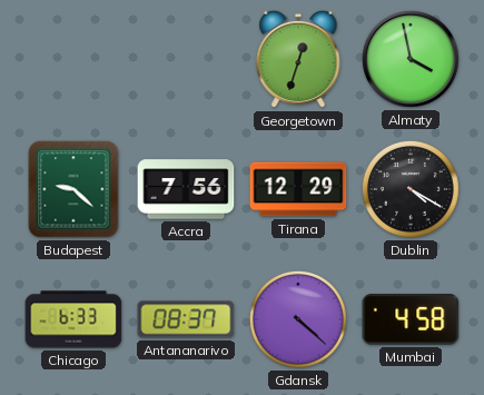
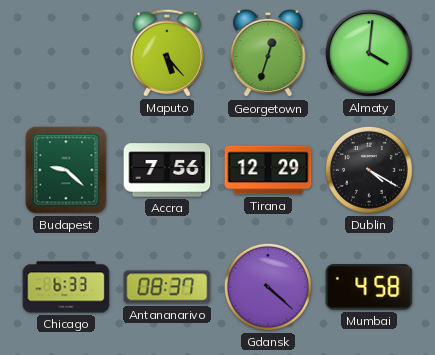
Maputo: none -> 5:23 (167, 53)
Almaty: 3:58 -> 4:01 (369, 53)
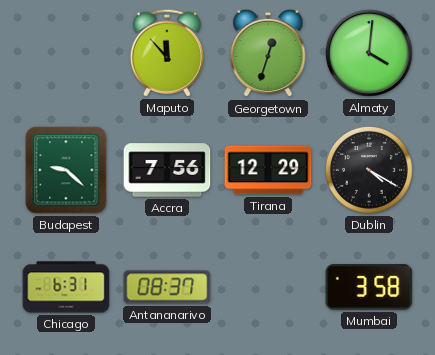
Maputo: 5:23 -> 11:53 (167, 53)
Chicago: 6:33 -> 6:31 (66, 287)
Gdansk: 4:22 -> none (268, 287)
Mumbai: 4:58 -> 3:58 (369, 287)
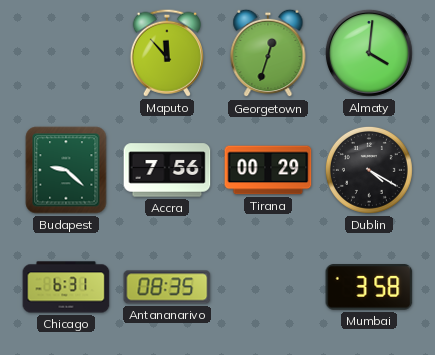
Tirana: 12:29 -> 00:29 (268, 170)
Antananarivo: 08:37 -> 08:35 (167, 287)
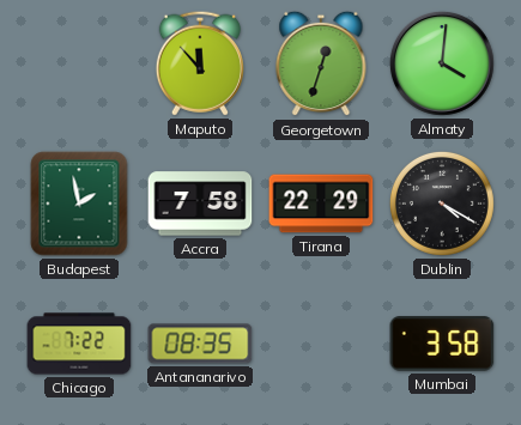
Budapest: 9:22 -> 1:58 (79, 204)
Accra: 7:56 -> 7:58 (200, 204)
Tirana: 00:29 -> 22:29 (321, 204)
Chicago: 6:31 -> 7:22 (79, 344)
